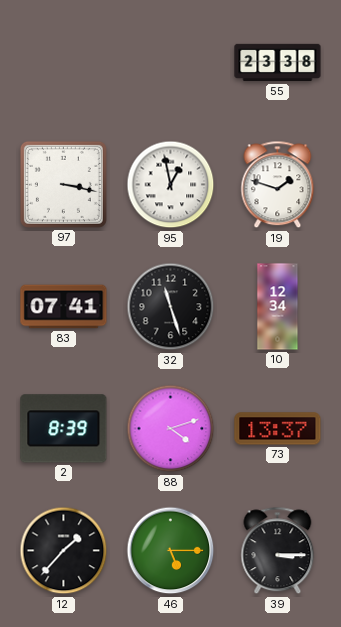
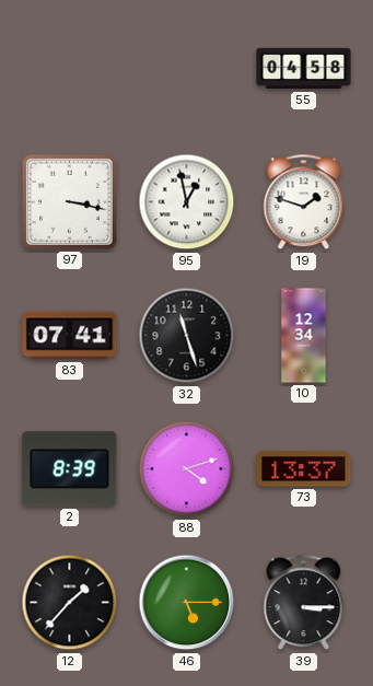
55: 23:38 -> 04:58 (304, 69)
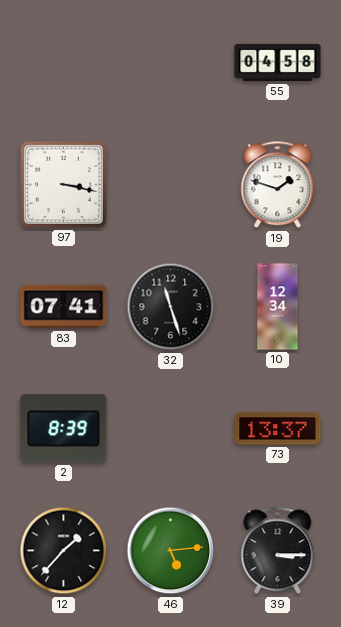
95: 12:58 -> none (187, 202)
88: 4:12 -> none (187, 469)
46: 5:15 -> 5:14 (171, 551)
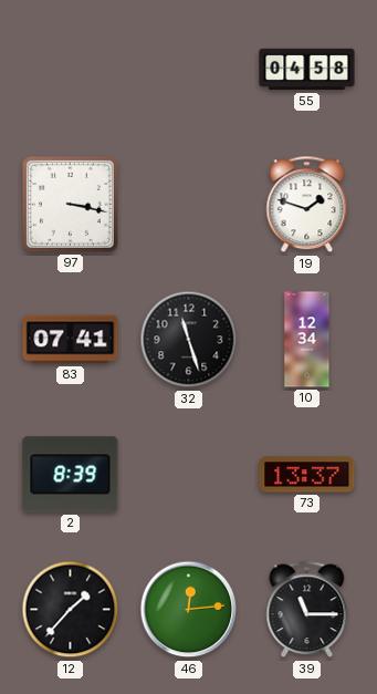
46: 5:14 -> 12:14 (189, 610)
39: 3:15 -> 11:15 (307, 610)
